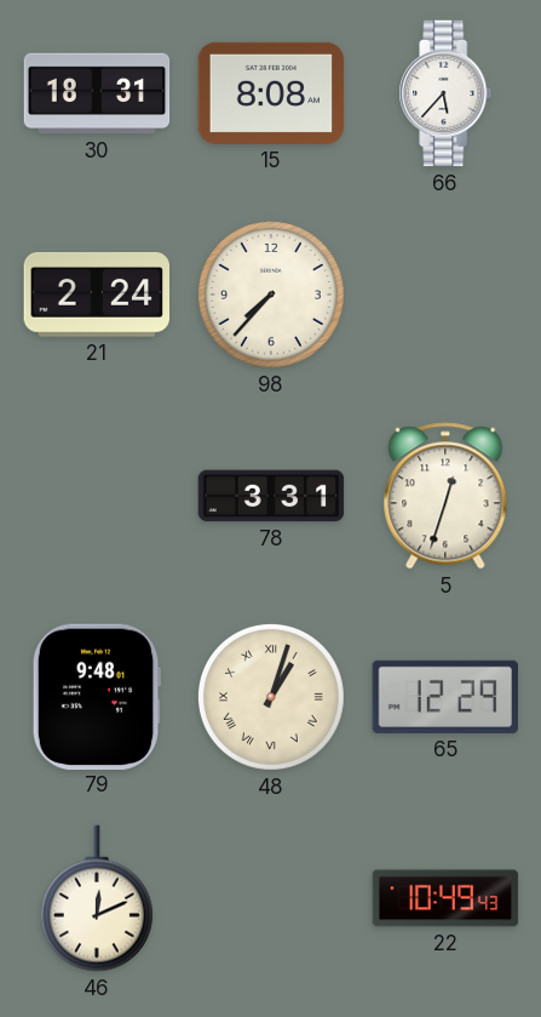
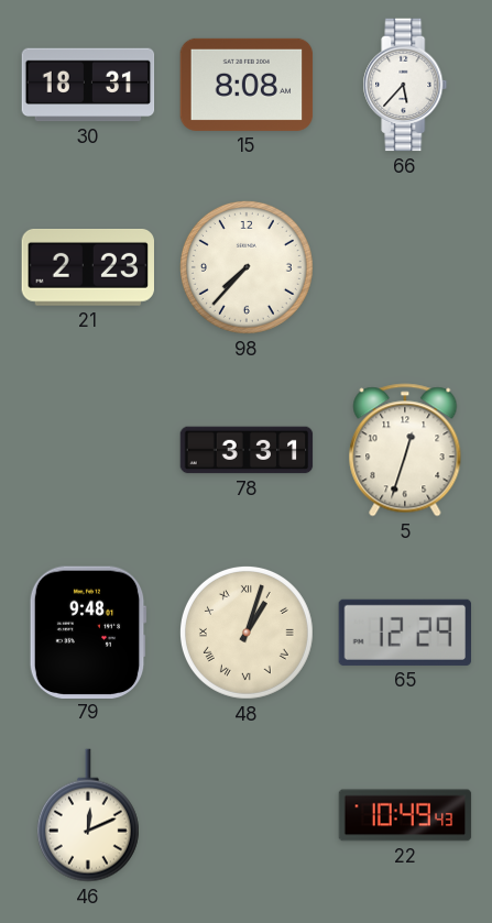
21: 2:24 -> 2:23 (88, 267)
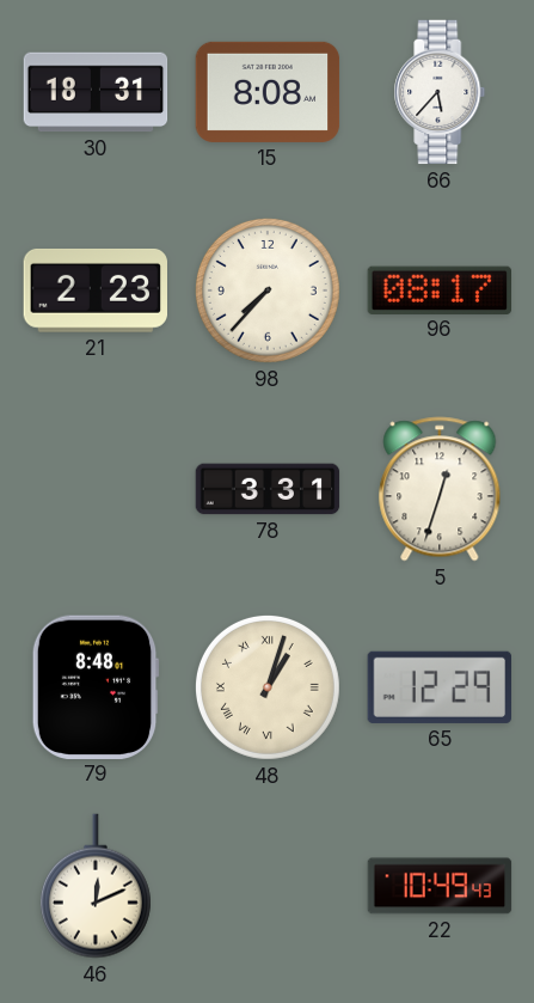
96: none -> 08:17 (438, 289)
79: 9:48 -> 8:48 (96, 686)
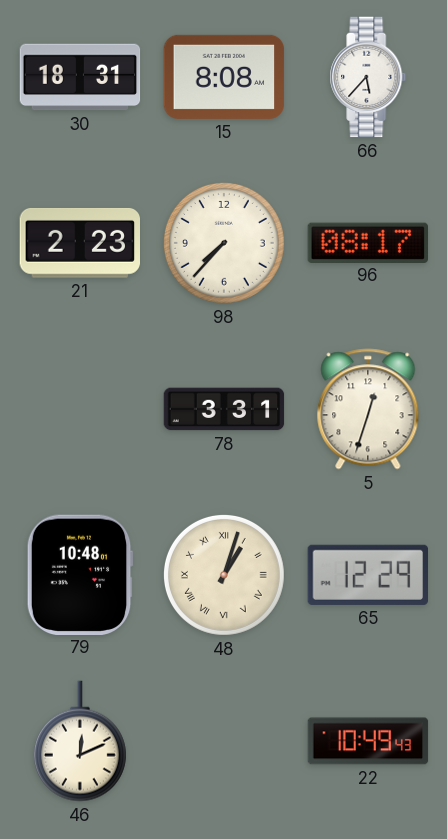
79: 8:48 -> 10:48 (80, 574)
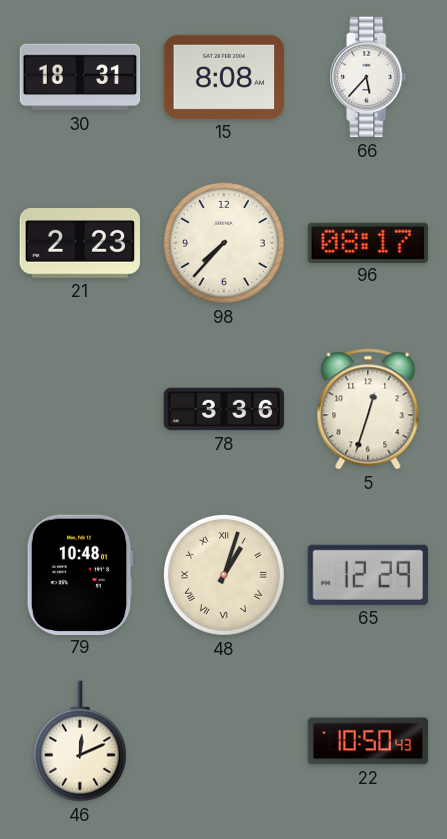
78: 3:31 -> 3:36 (224, 409)
22: 10:49 -> 10:50 (368, 741)
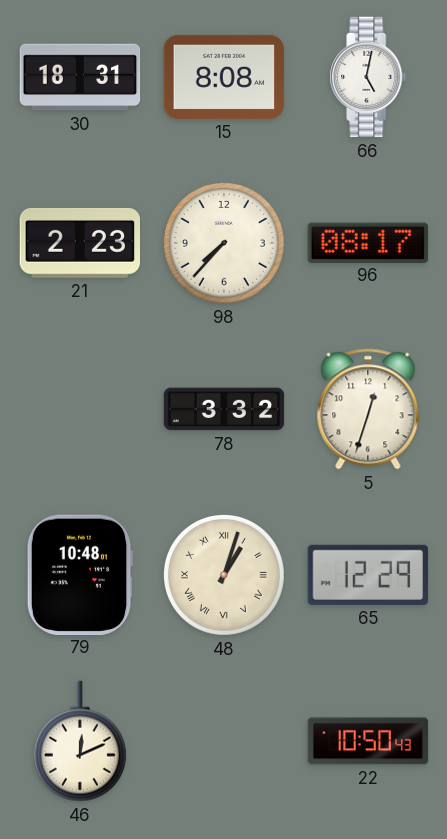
66: 5:37 -> 5:02 (368, 77)
78: 3:36 -> 3:32 (224, 409)
